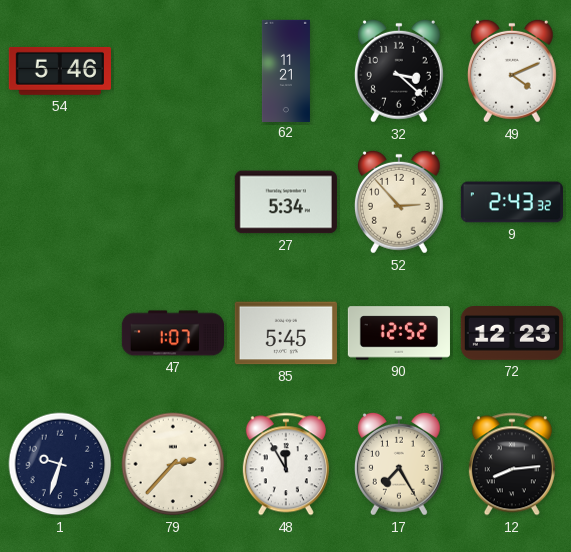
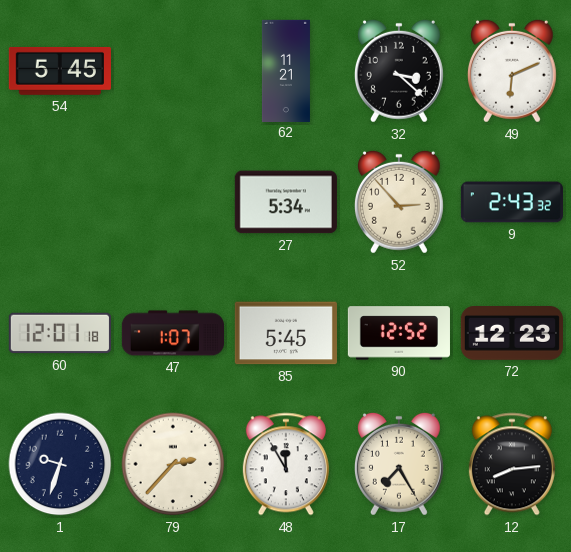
54: 5:46 -> 5:45 (60, 71)
49: 4:11 -> 6:11 (512, 71)
60: none -> 12:01 (60, 333)
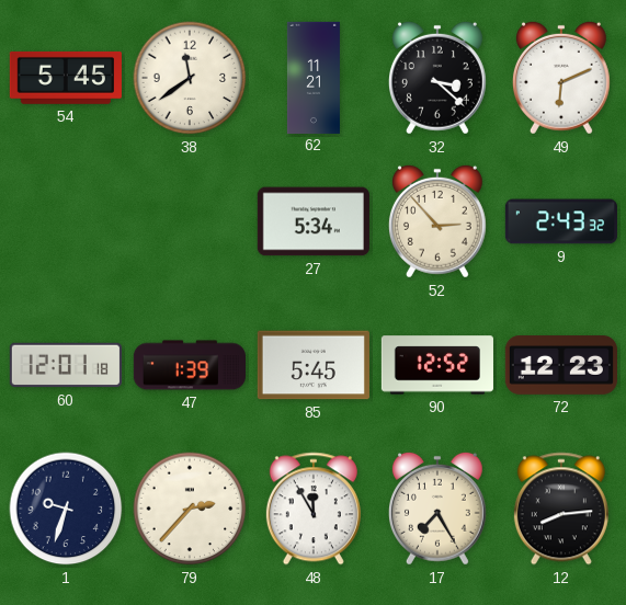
38: none -> 11:39 (190, 78)
47: 1:07 -> 1:39 (189, 365)
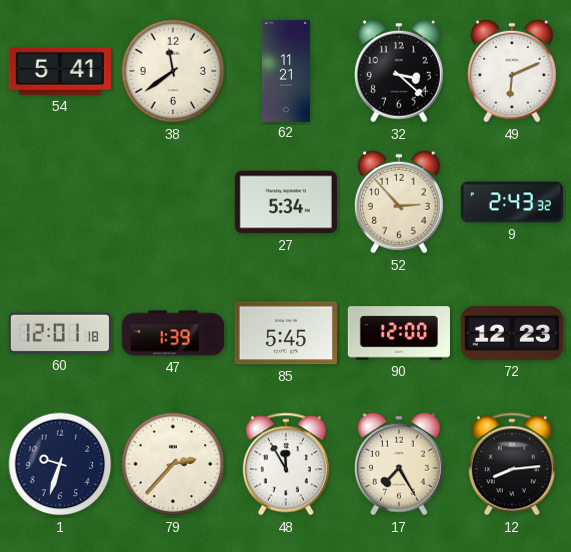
54: 5:45 -> 5:41 (60, 71)
90: 12:52 -> 12:00 (399, 333)
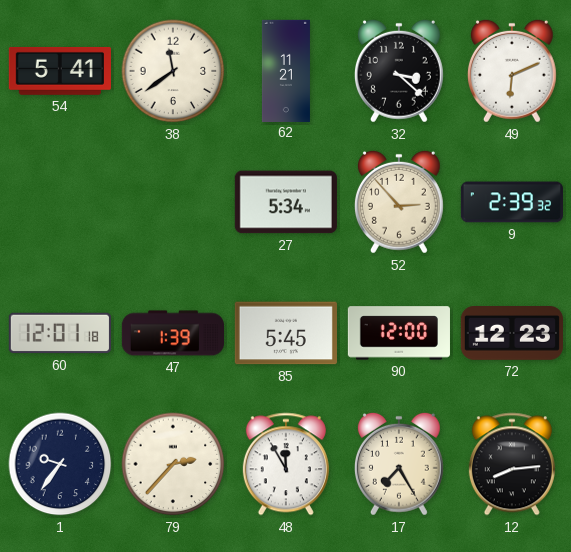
9: 2:43 -> 2:39 (512, 202)
1: 9:33 -> 9:36 (60, 464)
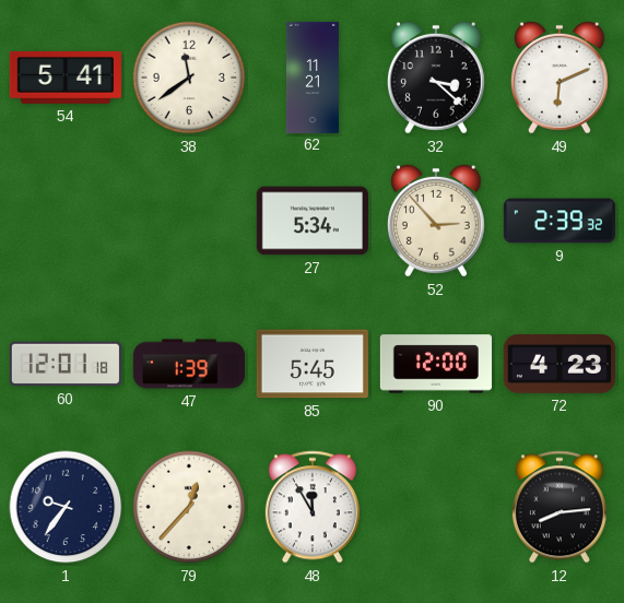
72: 12:23 -> 4:23 (560, 365)
79: 2:37 -> 12:37 (189, 507)
17: 7:25 -> none (399, 464)
